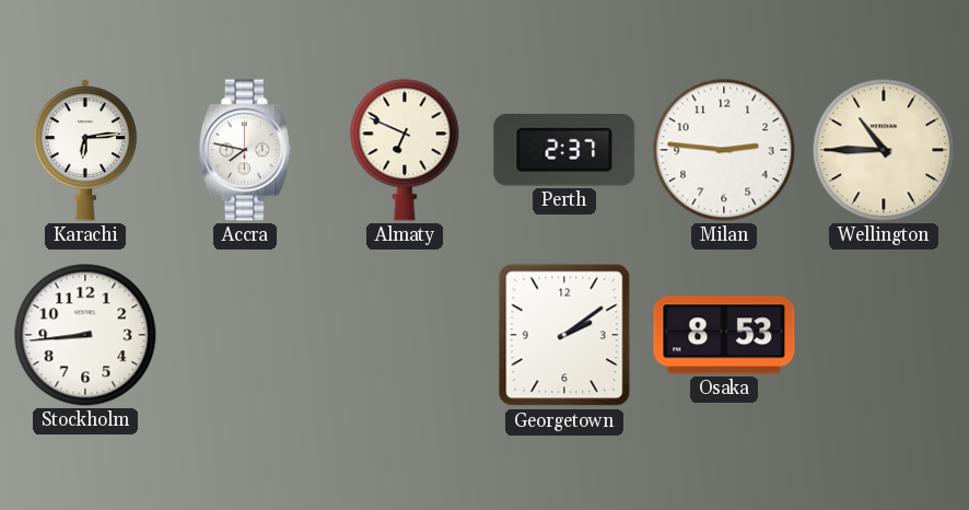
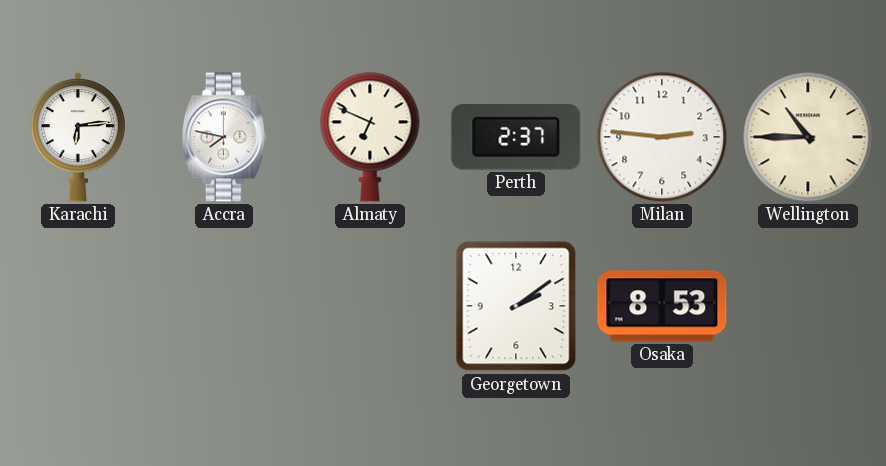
Stockholm: 8:44 -> none (85, 335)
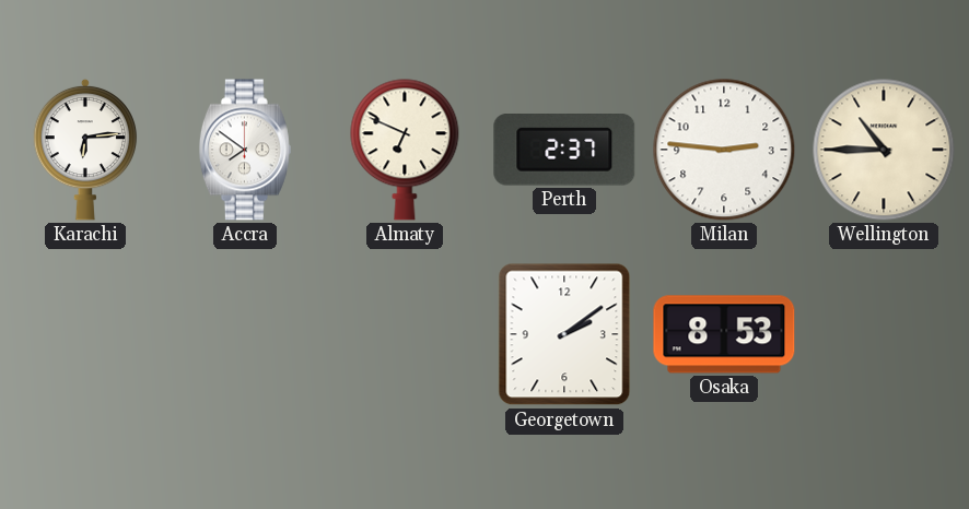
Accra: 7:47 -> 7:51 (245, 150)
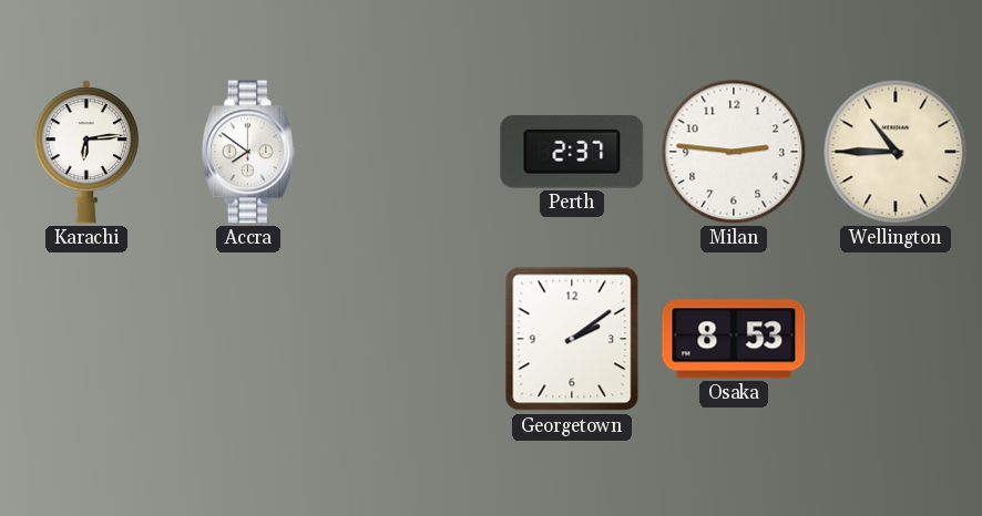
Almaty: 6:49 -> none (405, 150)
